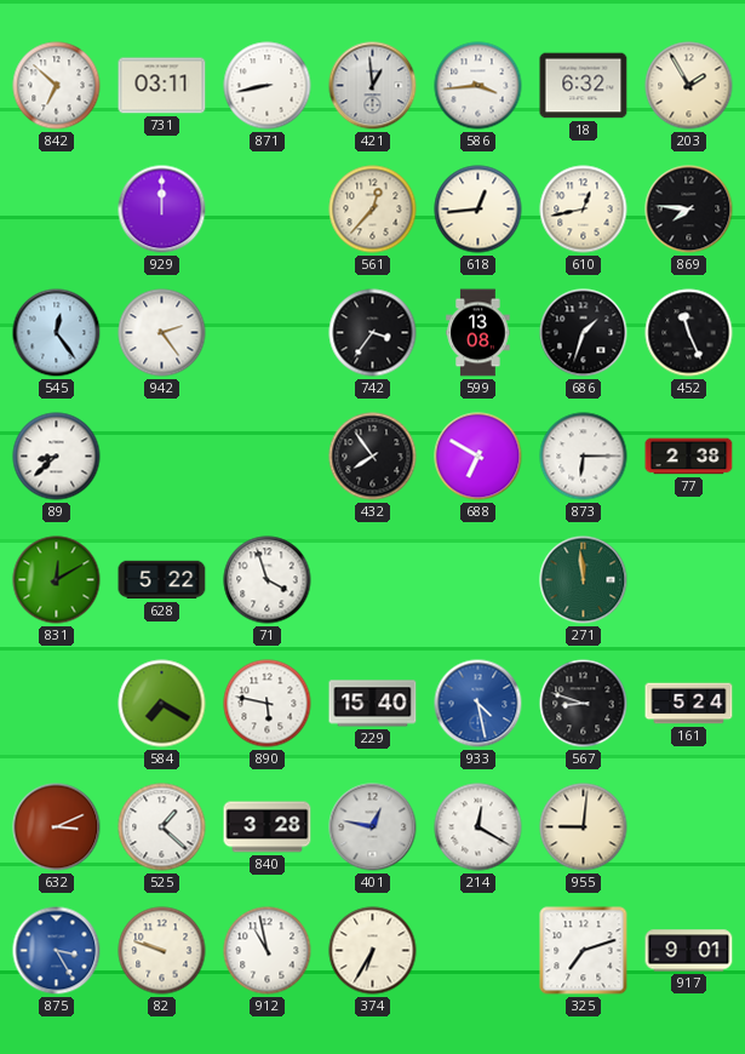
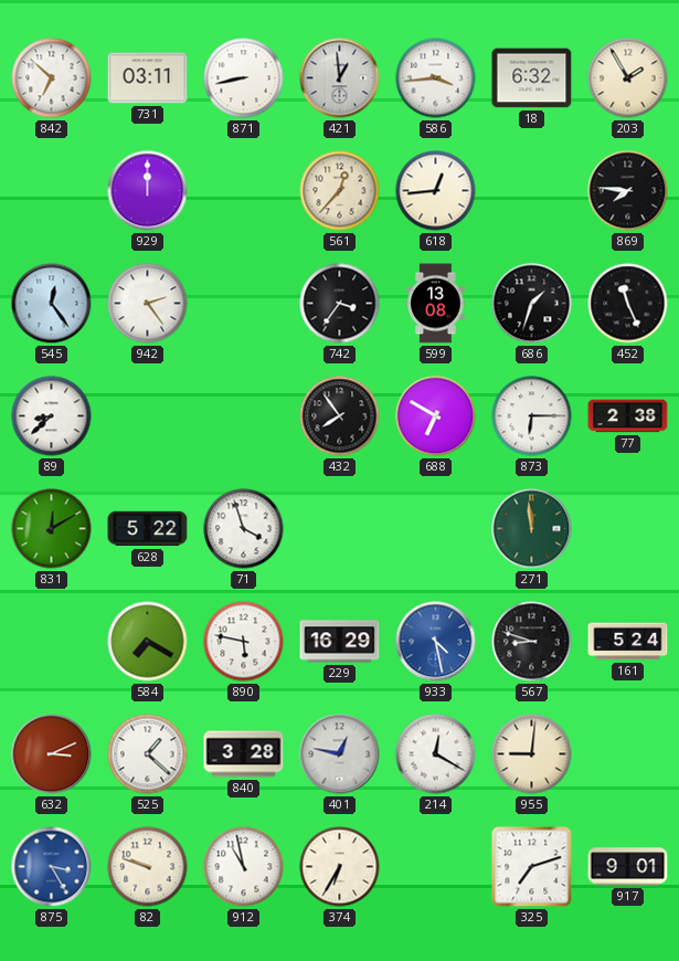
610: 12:43 -> none (584, 210)
229: 15:40 -> 16:29 (340, 642)
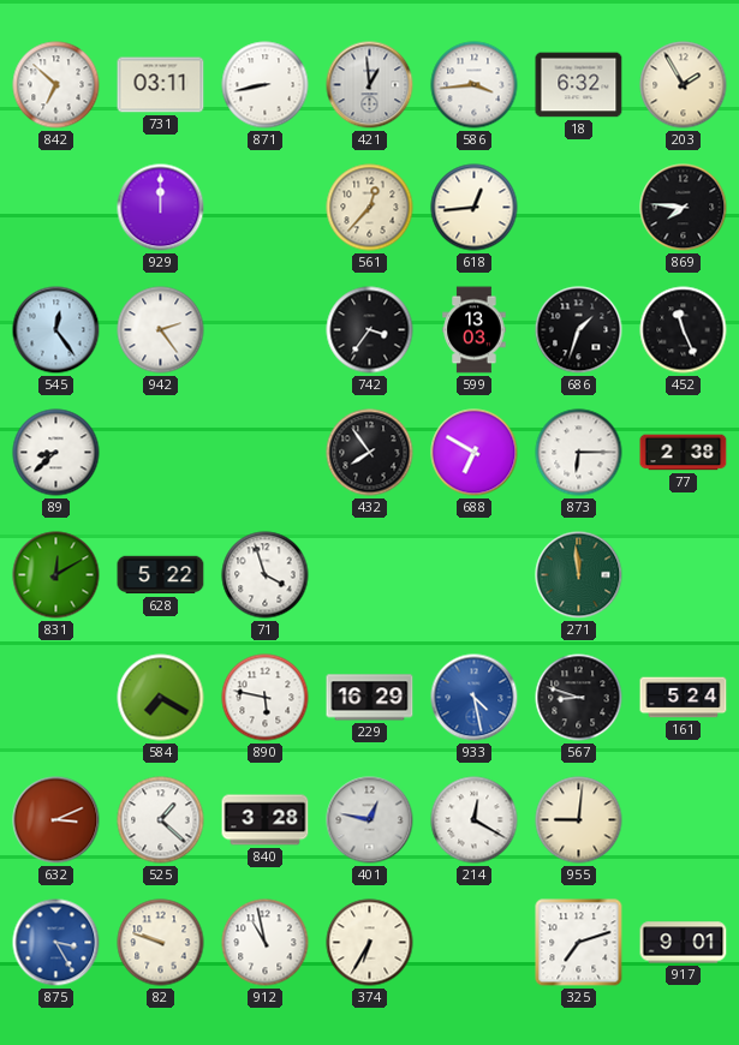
599: 13:08 -> 13:03 (475, 330)
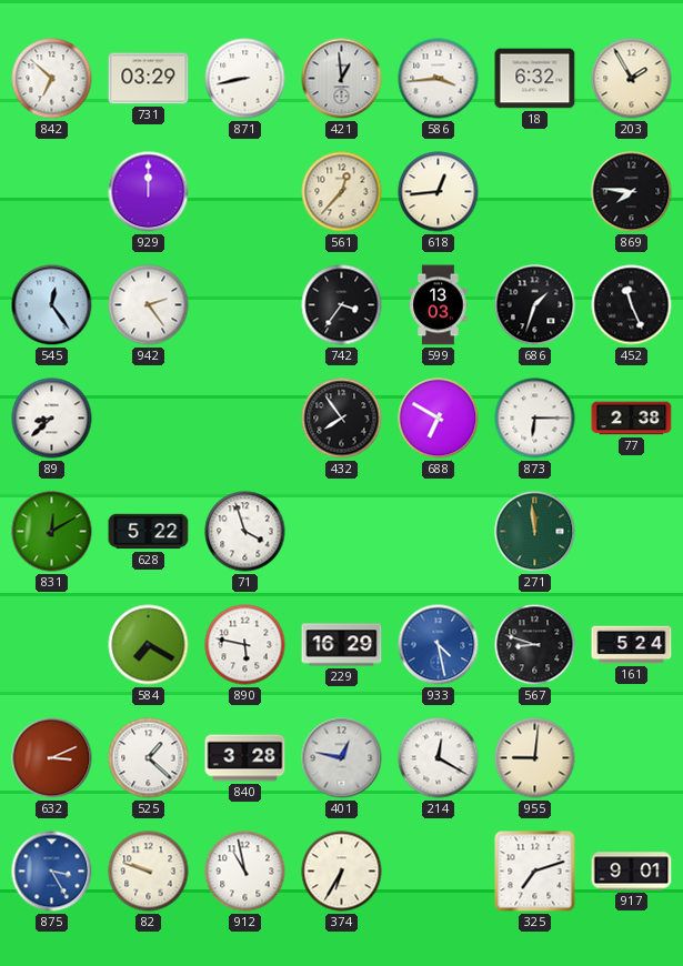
731: 03:11 -> 03:29 (149, 79)
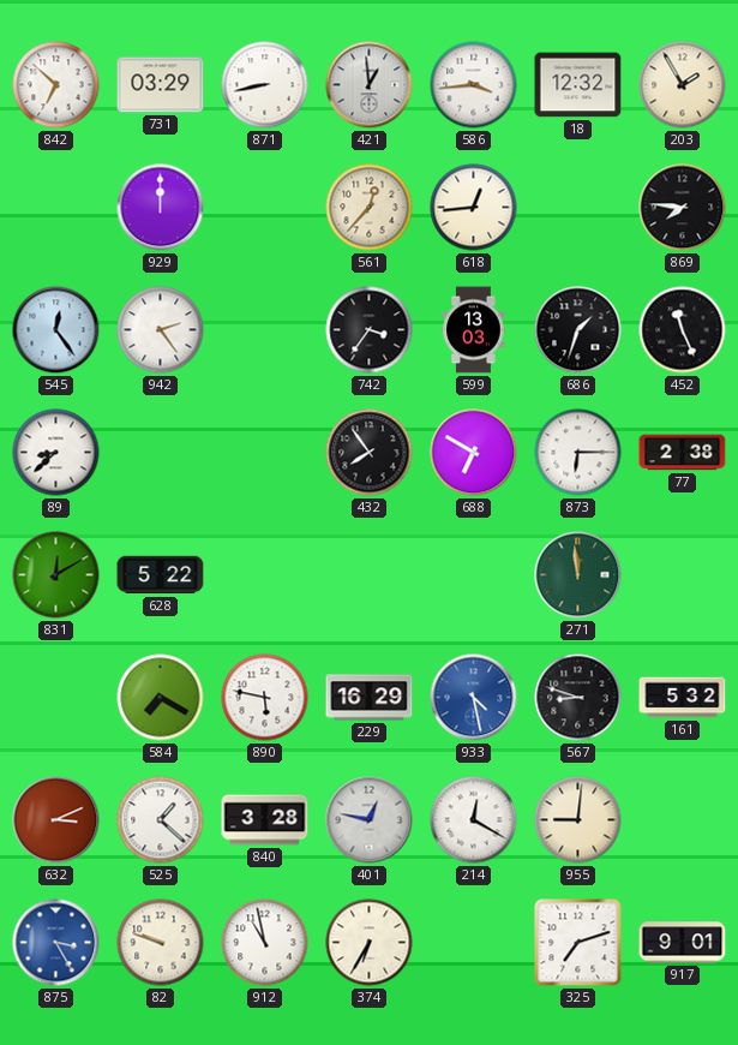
18: 6:32 -> 12:32 (578, 85)
71: 3:57 -> none (245, 532)
161: 5:24 -> 5:32 (683, 698)
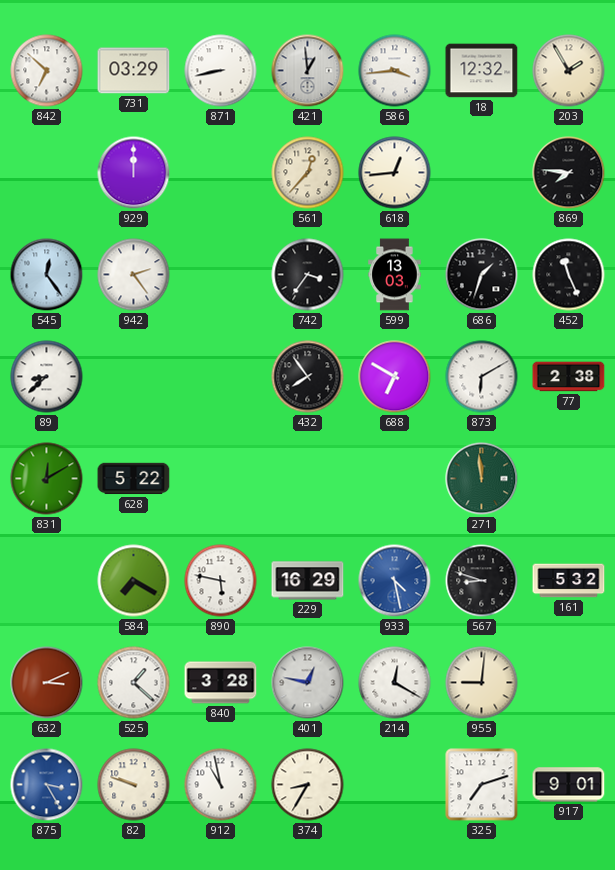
873: 6:15 -> 6:10 (482, 377)
374: 6:35 -> 8:35 (308, 785)
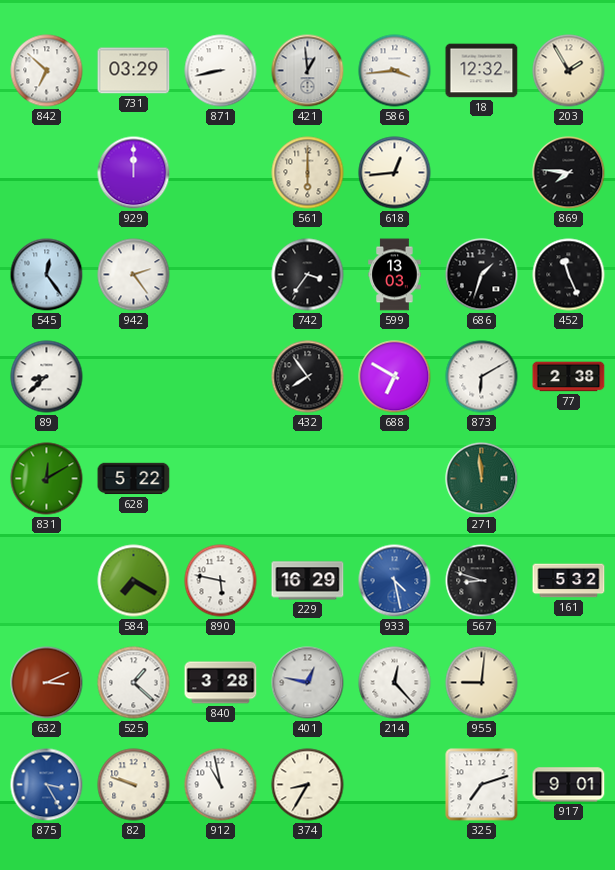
561: 12:37 -> 6:00 (308, 173)
214: 12:20 -> 12:23 (395, 683)
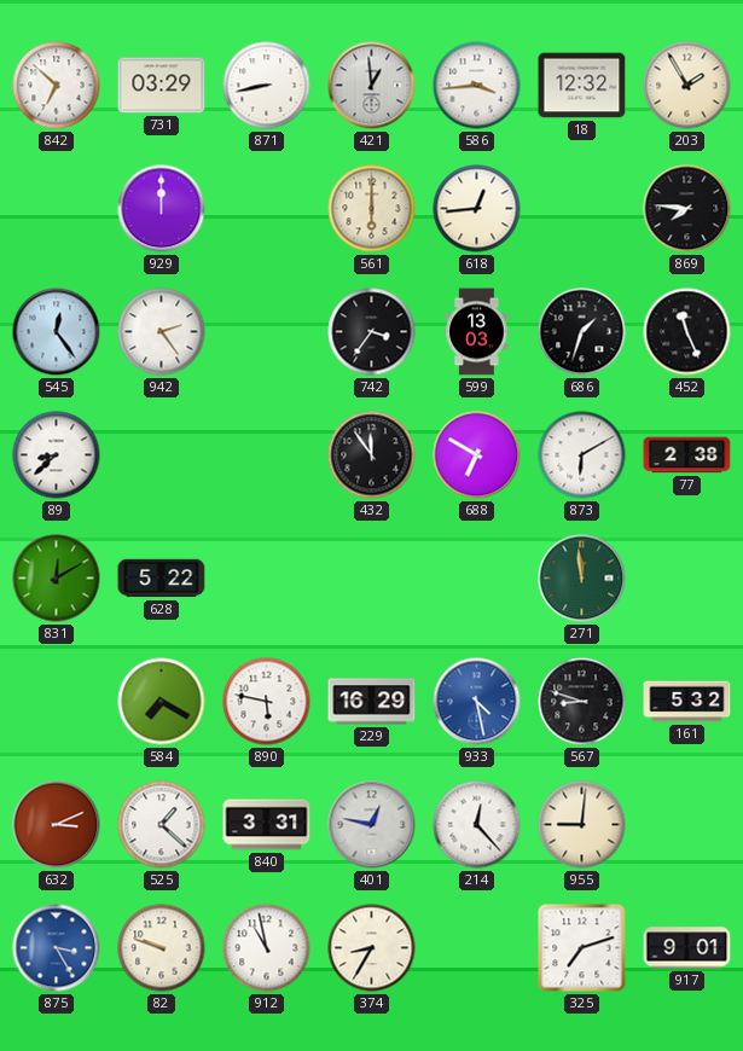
432: 7:54 -> 11:54 (372, 455)
840: 3:28 -> 3:31 (267, 825)
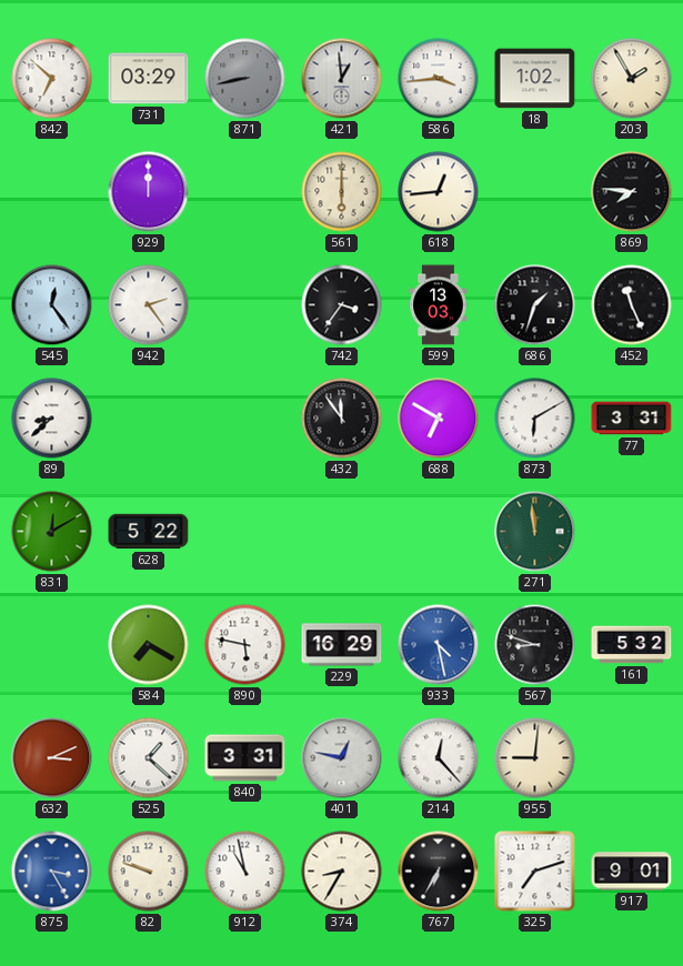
871 dial: white -> grey (245, 79)
18: 12:32 -> 1:02 (535, 79)
77: 2:38 -> 3:31 (632, 419)
767: none -> 6:35 (439, 872)
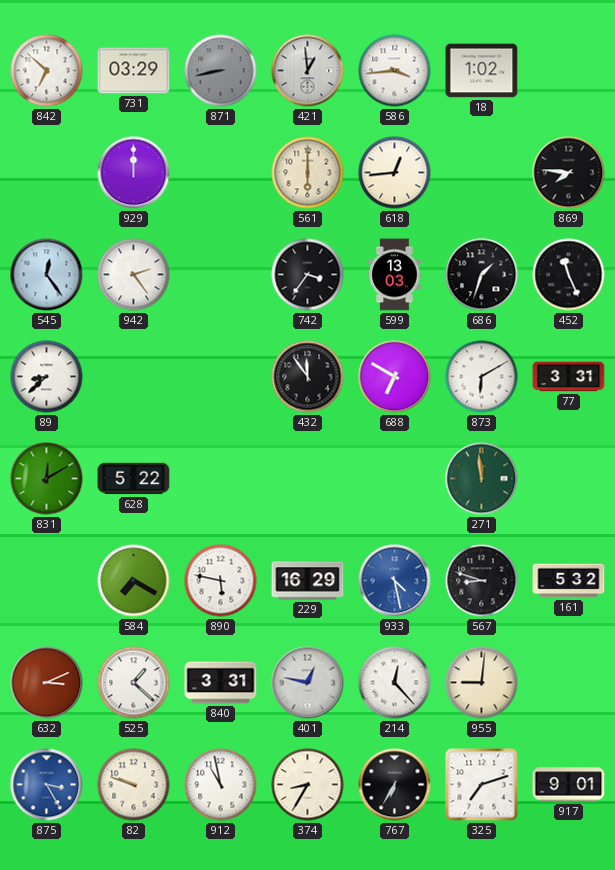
203: 1:55 -> none (632, 79)
